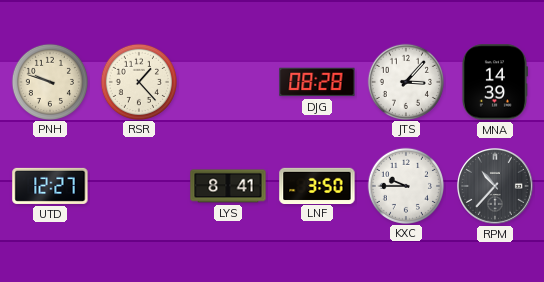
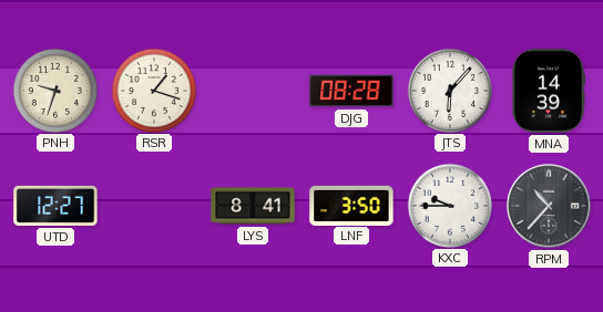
PNH: 9:48 -> 9:33 (54, 90)
RSR: 1:23 -> 1:18 (153, 90)
JTS: 3:07 -> 6:07 (449, 90)
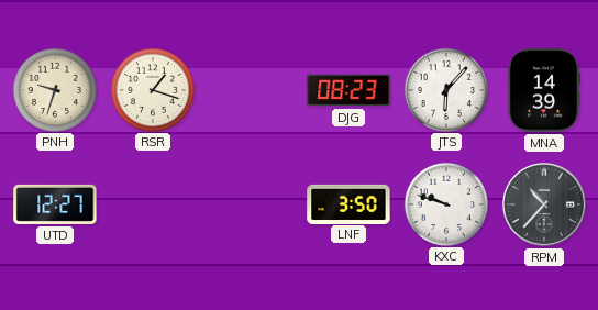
DJG: 08:28 -> 08:23 (348, 90)
LYS: 8:41 -> none (253, 206)
KXC: 9:45 -> 9:48 (445, 203)
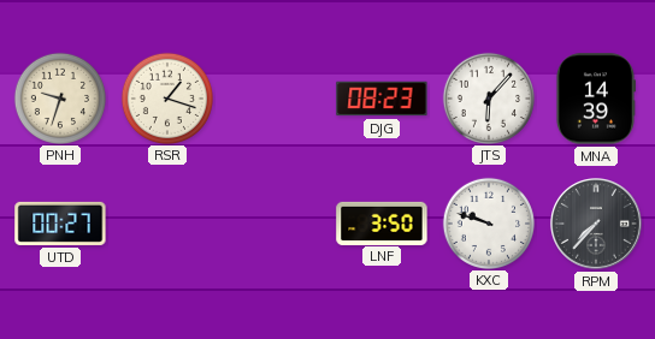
UTD: 12:27 -> 00:27 (60, 224)
RPM: 10:37 -> 7:37 (597, 225)
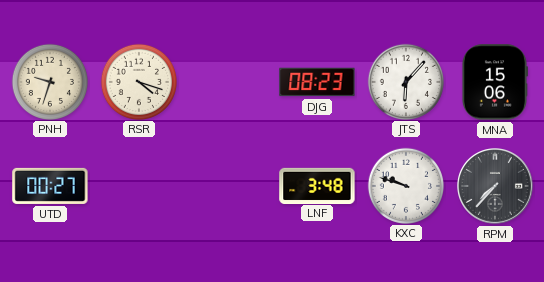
RSR: 1:18 -> 4:18 (138, 81)
MNA: 14:39 -> 15:06 (494, 82)
LNF: 3:50 -> 3:48 (317, 185)
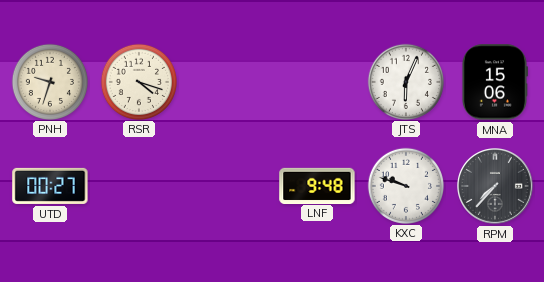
DJG: 08:23 -> none (317, 82)
JTS: 6:07 -> 6:04 (405, 81)
LNF: 3:48 -> 9:48 (317, 185)
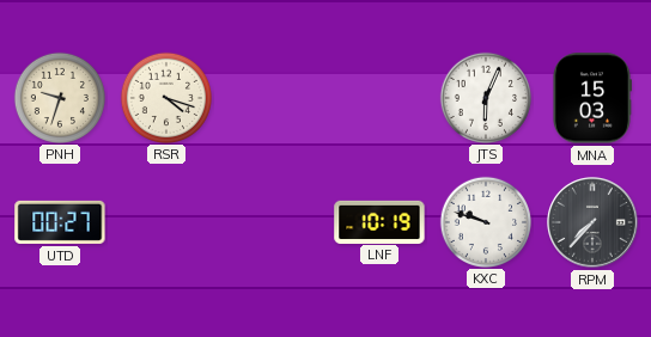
MNA: 15:06 -> 15:03 (591, 98)
LNF: 9:48 -> 10:19 (379, 221)
